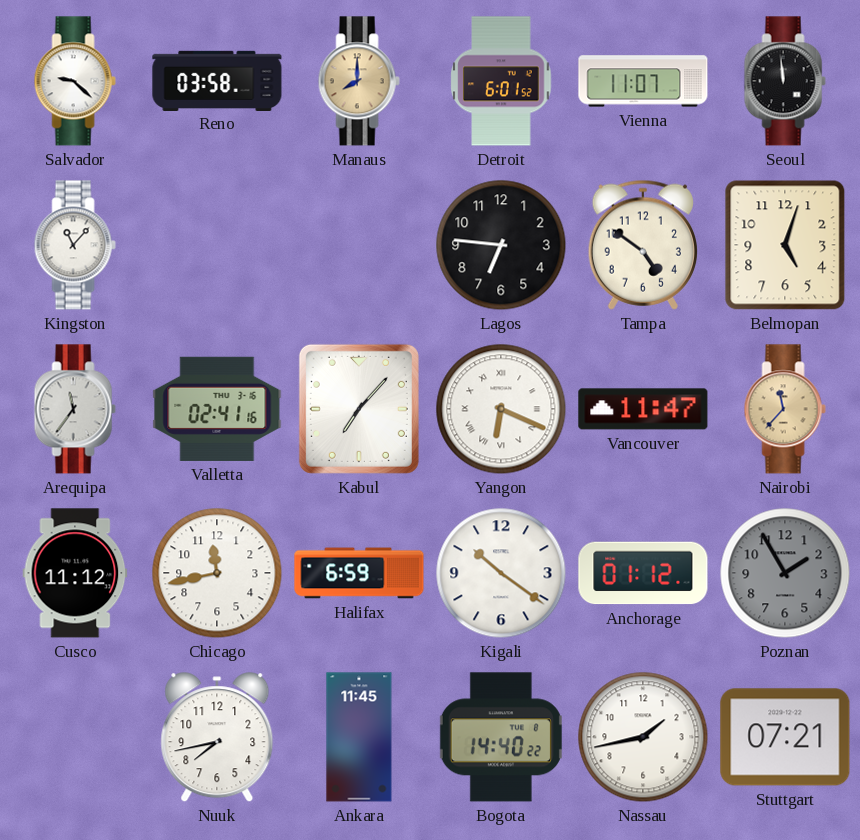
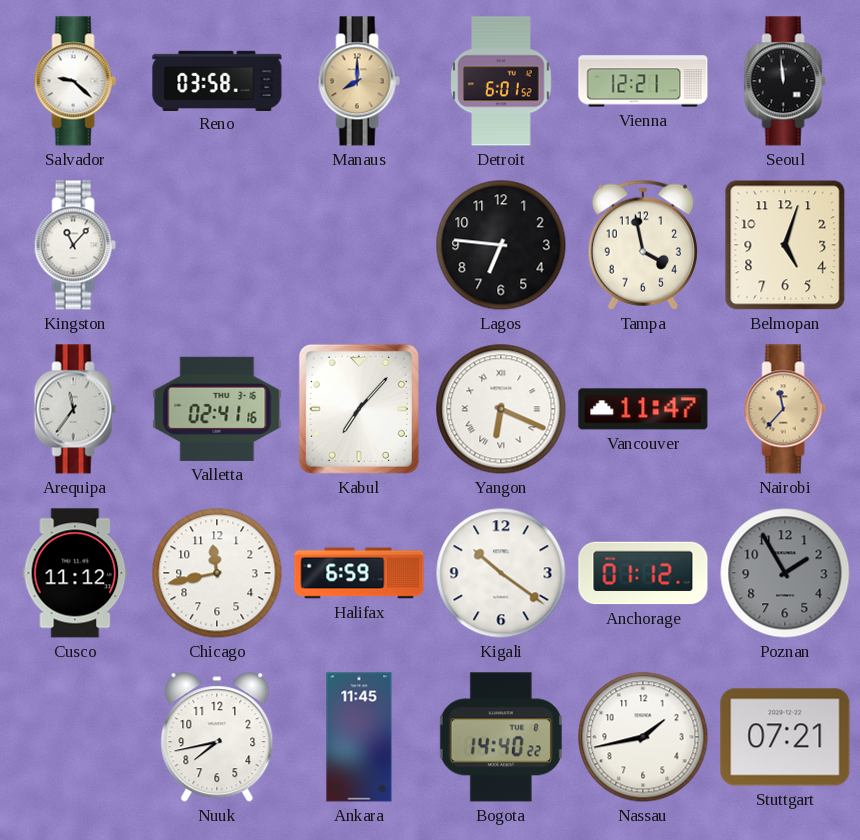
Vienna: 11:07 -> 12:21 (643, 81)
Tampa: 4:51 -> 3:58 (643, 245)
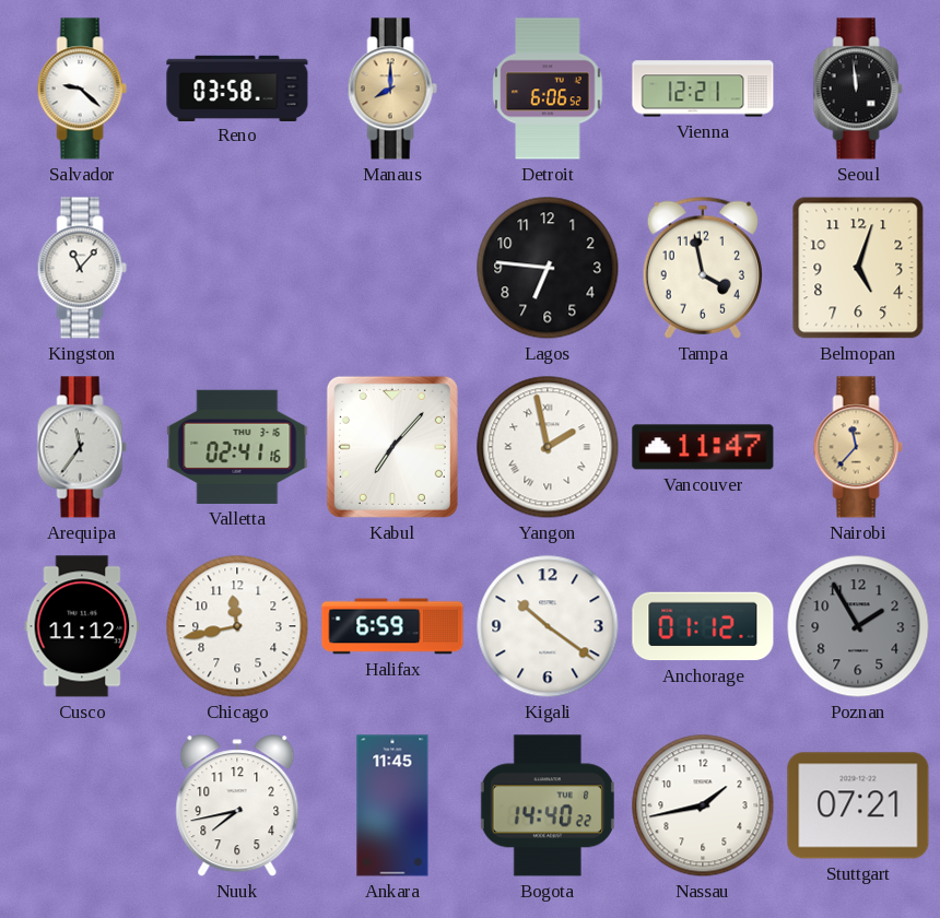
Detroit: 6:01 -> 6:06 (548, 89)
Yangon: 6:19 -> 1:58 (548, 447)
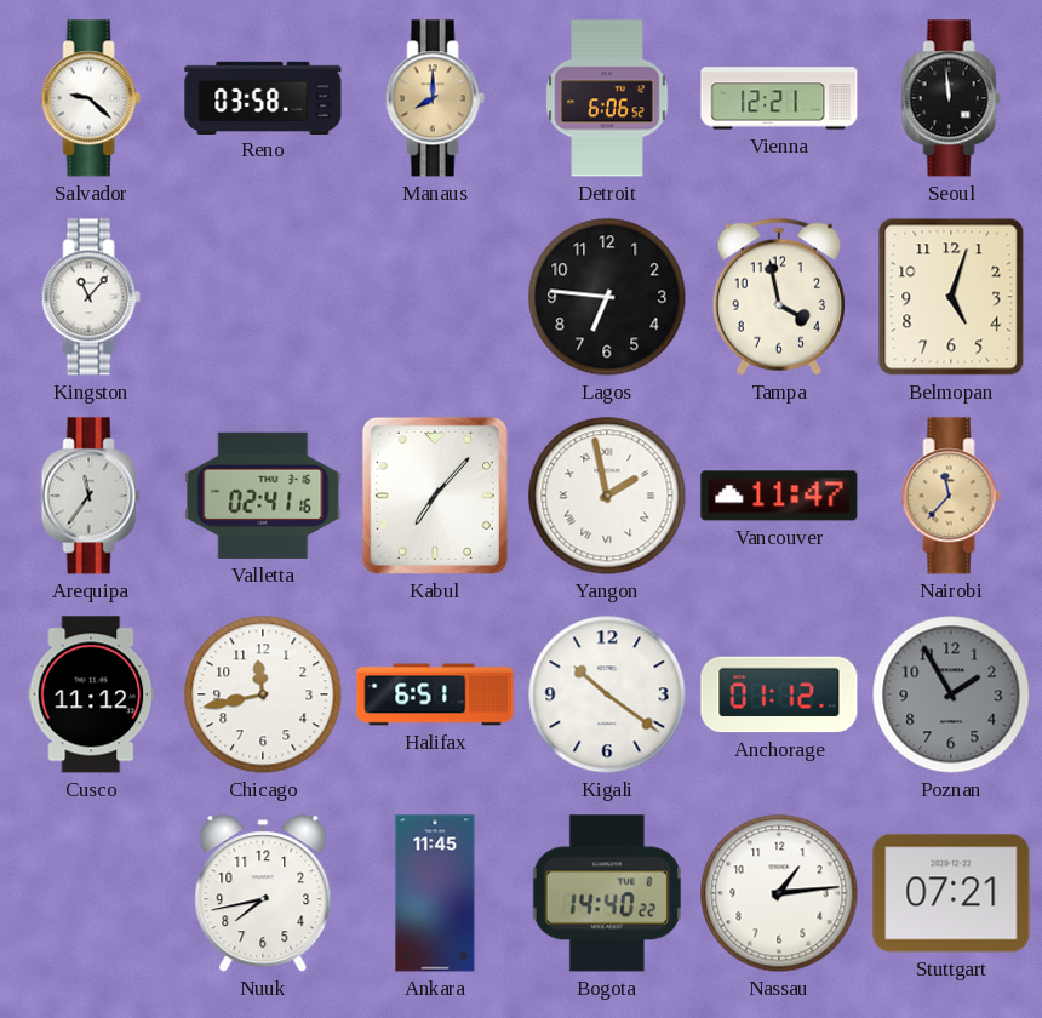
Halifax: 6:59 -> 6:51 (435, 694)
Nassau: 1:43 -> 1:14 (779, 893)
